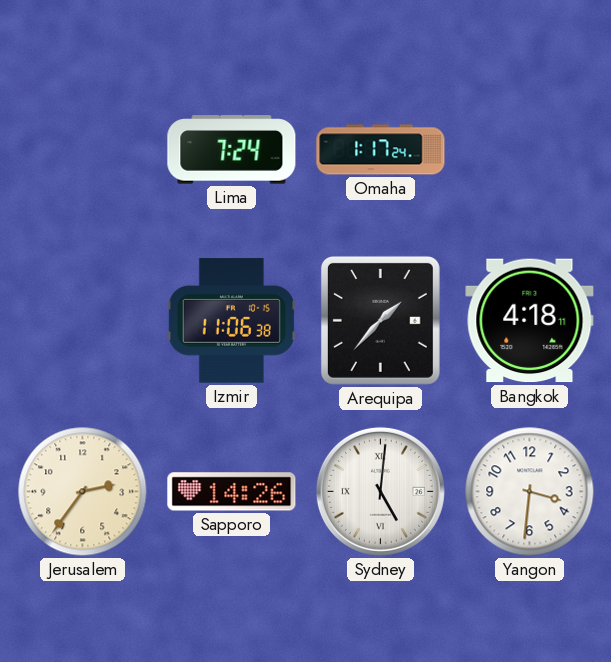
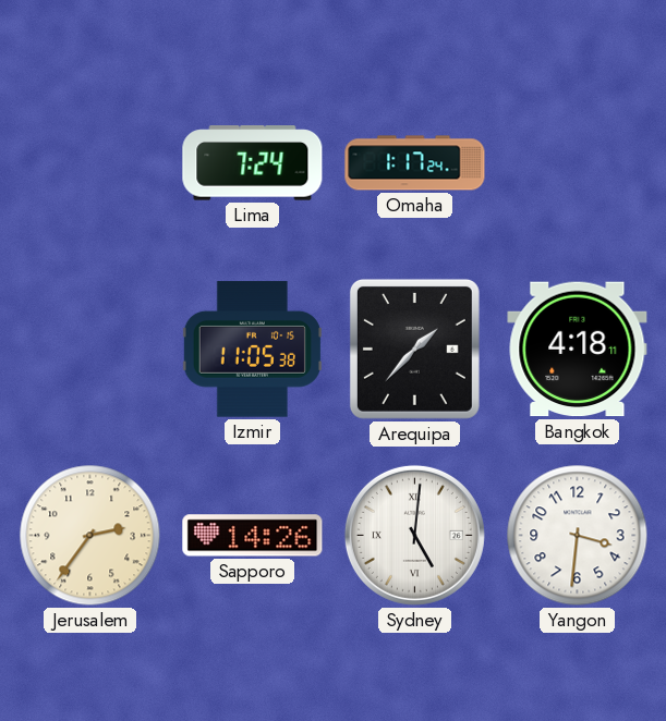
Izmir: 11:06 -> 11:05 (252, 350)
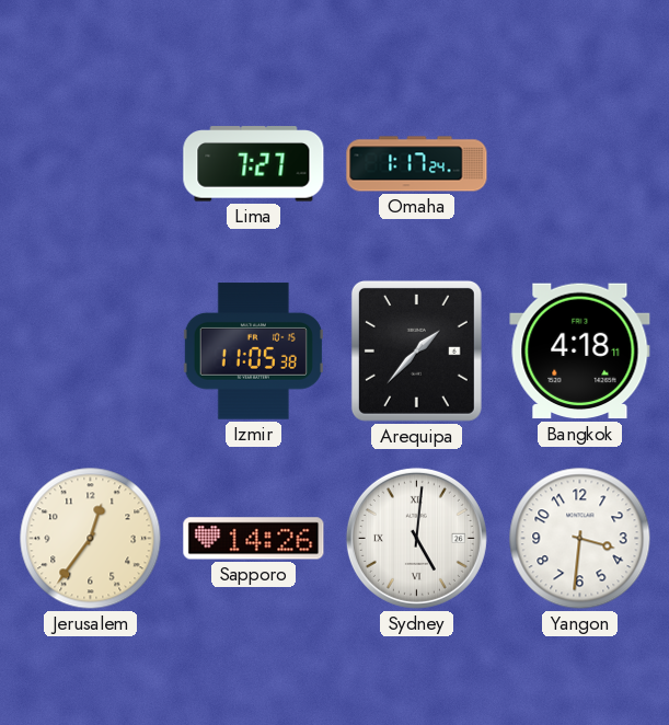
Lima: 7:24 -> 7:27 (254, 164)
Jerusalem: 2:36 -> 12:36 (91, 539)
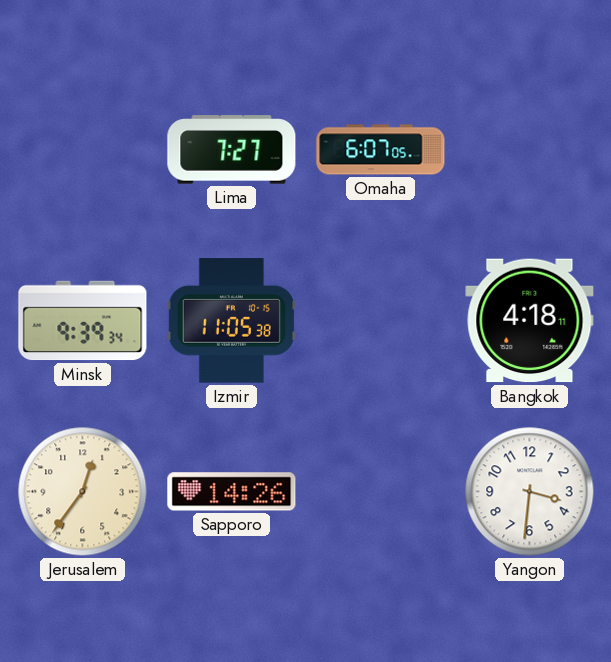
Omaha: 1:17 -> 6:07 (381, 150)
Minsk: none -> 9:39 (83, 321)
Arequipa: 1:37 -> none (416, 350)
Sydney: 5:01 -> none (416, 538)
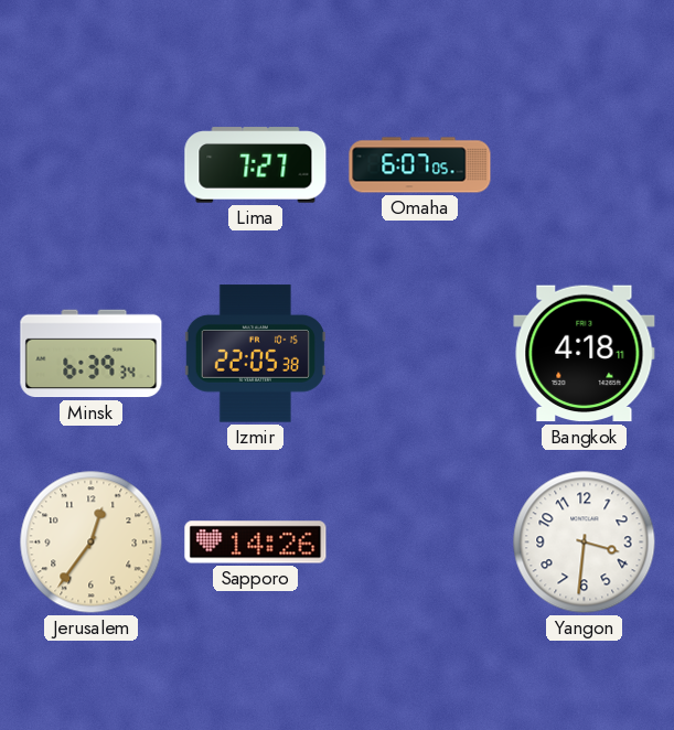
Minsk: 9:39 -> 6:39 (92, 354)
Izmir: 11:05 -> 22:05 (255, 354)
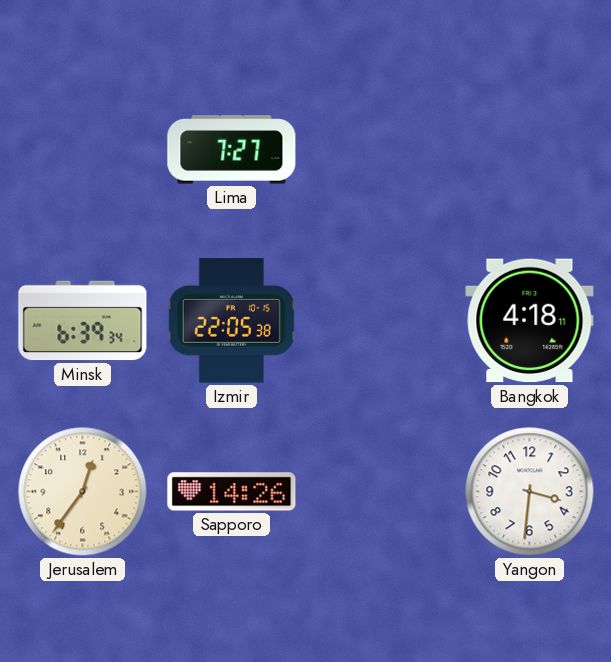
Omaha: 6:07 -> none (420, 165)
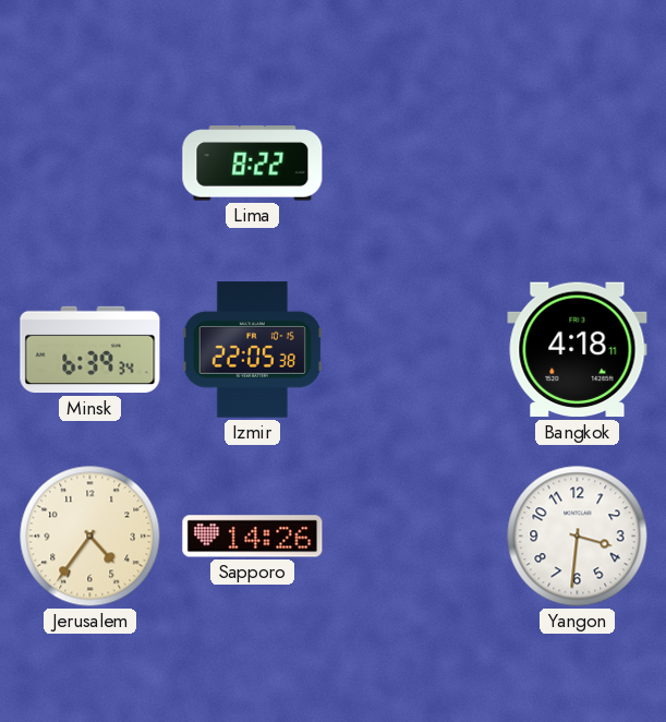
Lima: 7:27 -> 8:22 (253, 164)
Jerusalem: 12:36 -> 4:36 (90, 537)
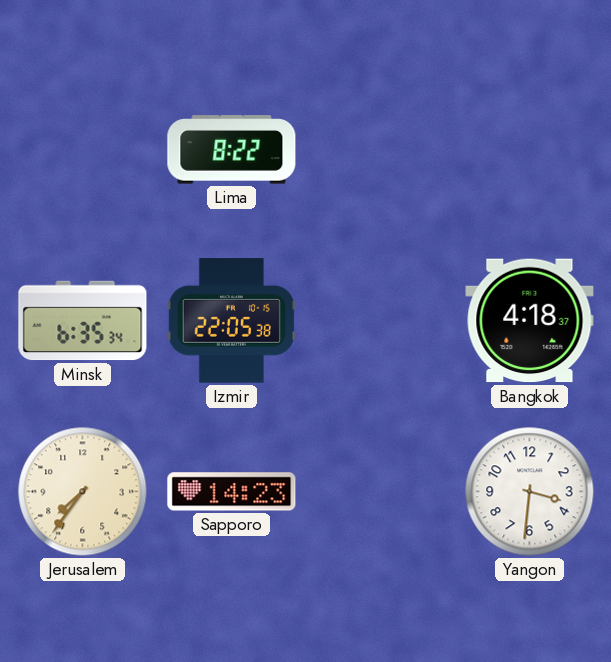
Minsk: 6:39 -> 6:35 (83, 321)
Bangkok: 4:18:11 -> 4:18:37 (530, 321)
Jerusalem: 4:36 -> 7:36 (83, 492)
Sapporo: 14:26 -> 14:23 (232, 492)
